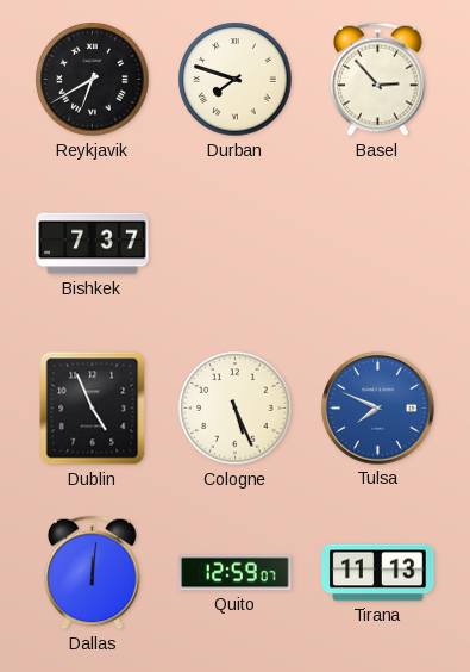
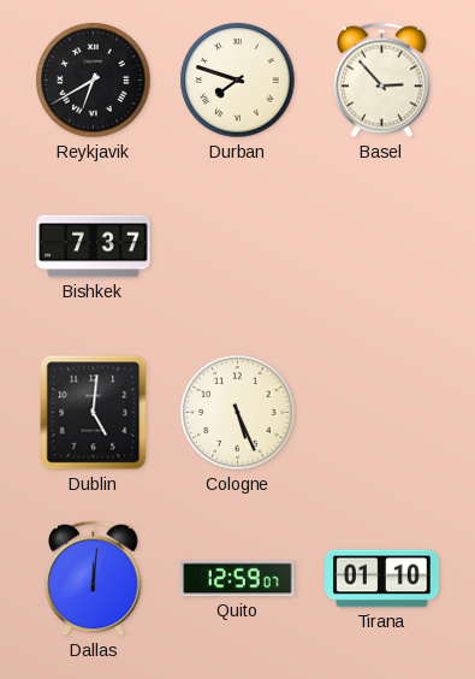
Dublin: 4:56 -> 5:01 (94, 413)
Tulsa: 7:49 -> none (378, 409)
Tirana: 11:13 -> 01:10 (382, 579)
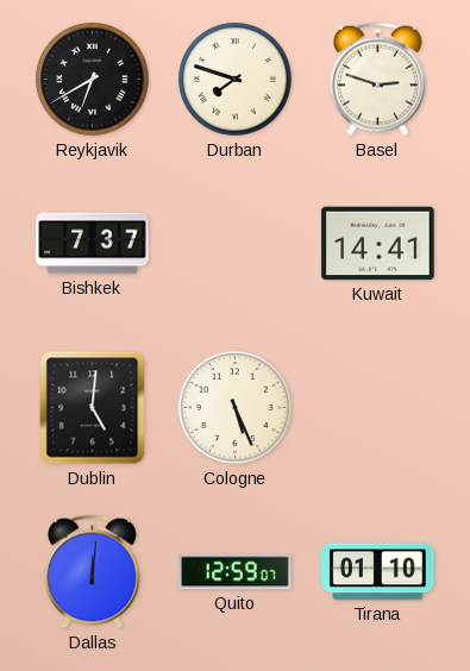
Basel: 2:53 -> 2:48 (378, 80)
Kuwait: none -> 14:41 (378, 244)
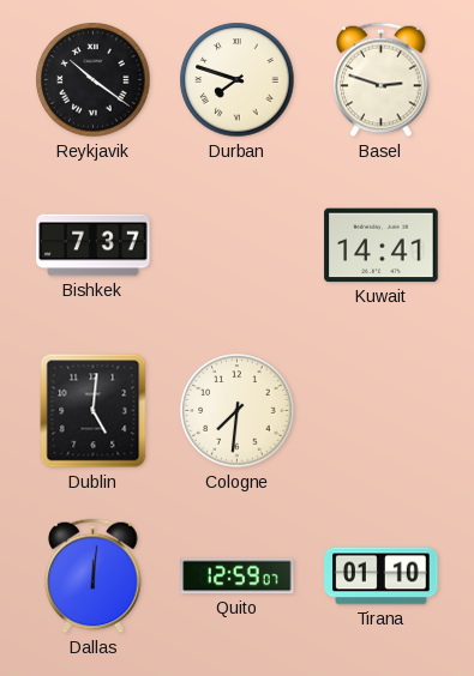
Reykjavik: 6:40 -> 10:21 (94, 80)
Cologne: 5:26 -> 7:31 (238, 411)
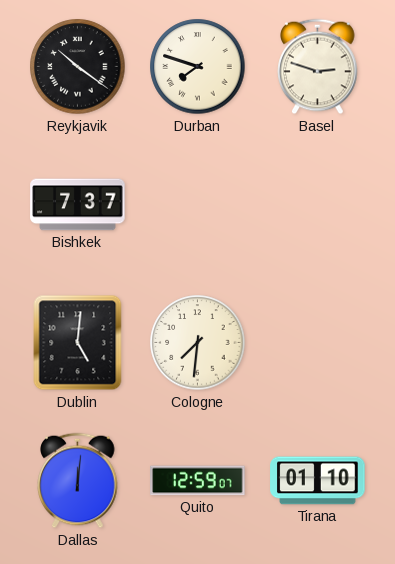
Kuwait: 14:41 -> none (382, 246)
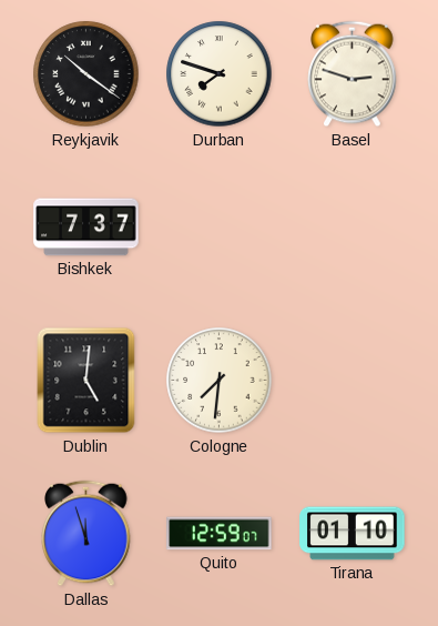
Dallas: 12:01 -> 11:57 (86, 534)
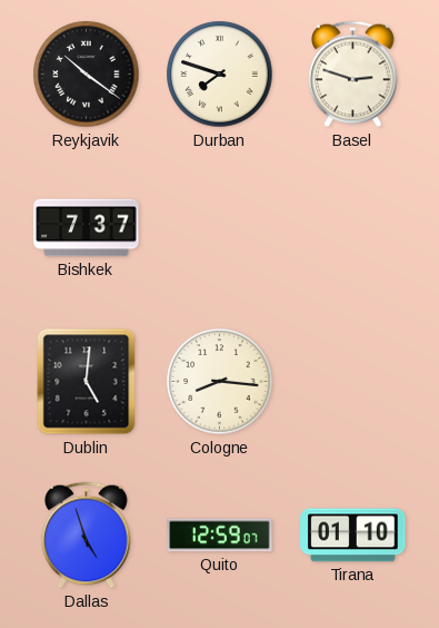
Cologne: 7:31 -> 8:16 (220, 382)
Dallas: 11:57 -> 4:57 (87, 536)
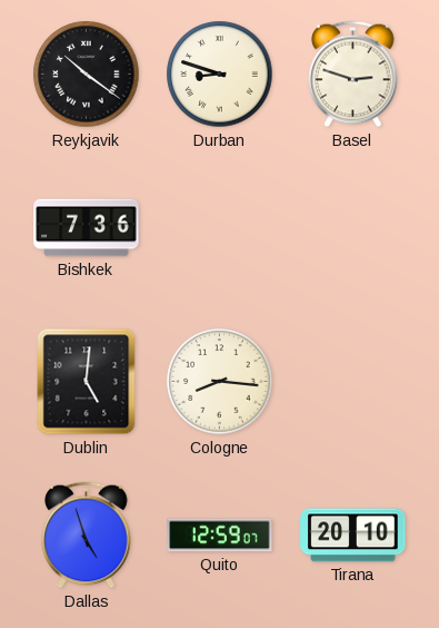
Durban: 7:48 -> 8:48 (220, 75)
Bishkek: 7:37 -> 7:36 (87, 228)
Tirana: 01:10 -> 20:10 (353, 536)
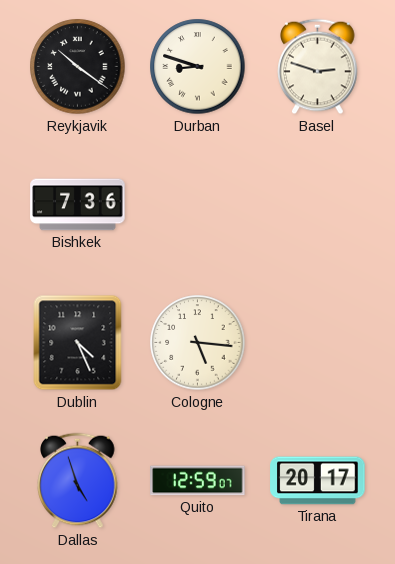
Dublin: 5:01 -> 4:26 (78, 343)
Cologne: 8:16 -> 5:16 (198, 343)
Tirana: 20:10 -> 20:17 (318, 481)
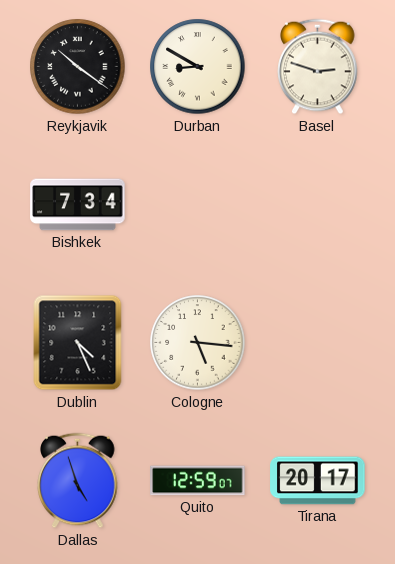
Durban: 8:48 -> 8:50 (198, 67)
Bishkek: 7:36 -> 7:34 (78, 205)
